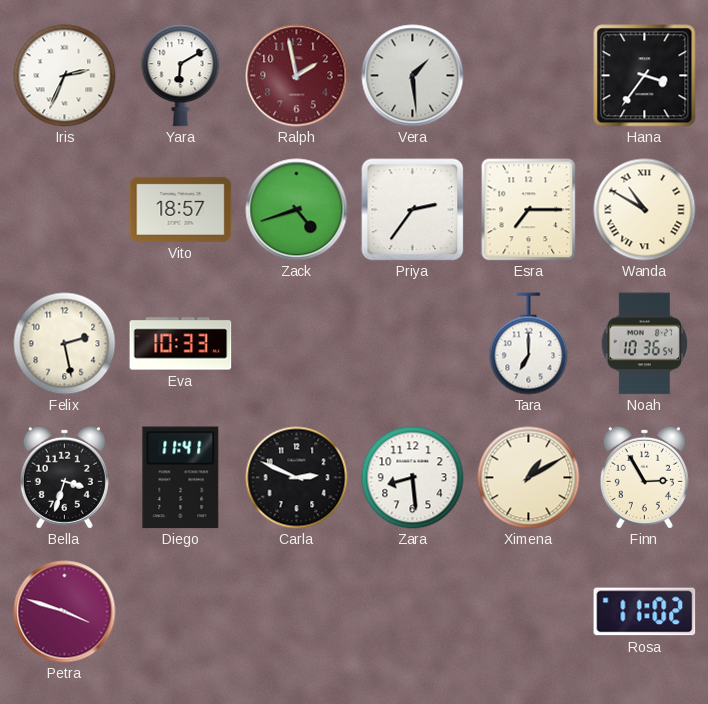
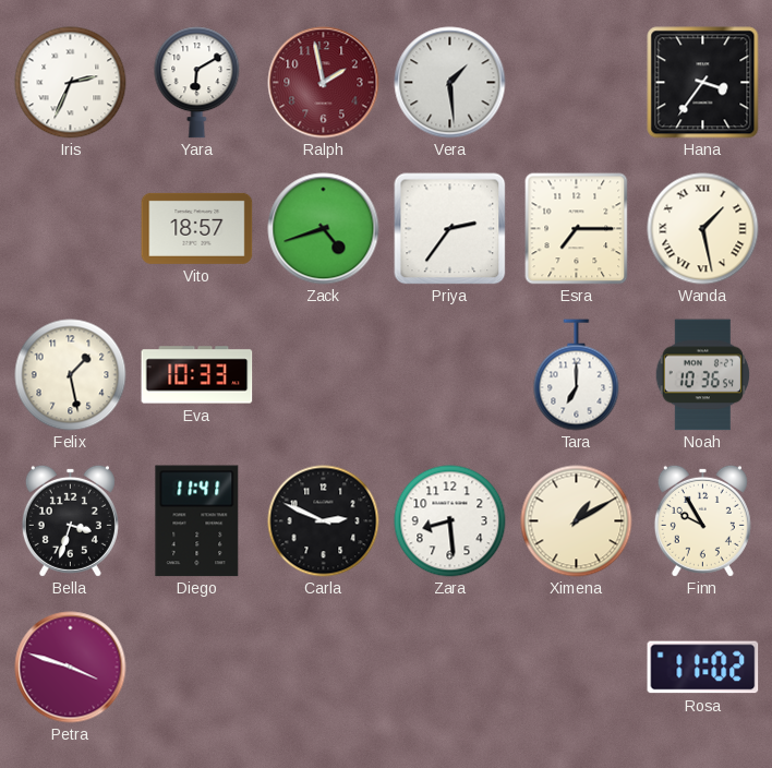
Wanda: 10:50 -> 1:28 (703, 229)
Felix: 2:28 -> 1:28 (71, 375)
Finn: 2:55 -> 9:55 (702, 520)
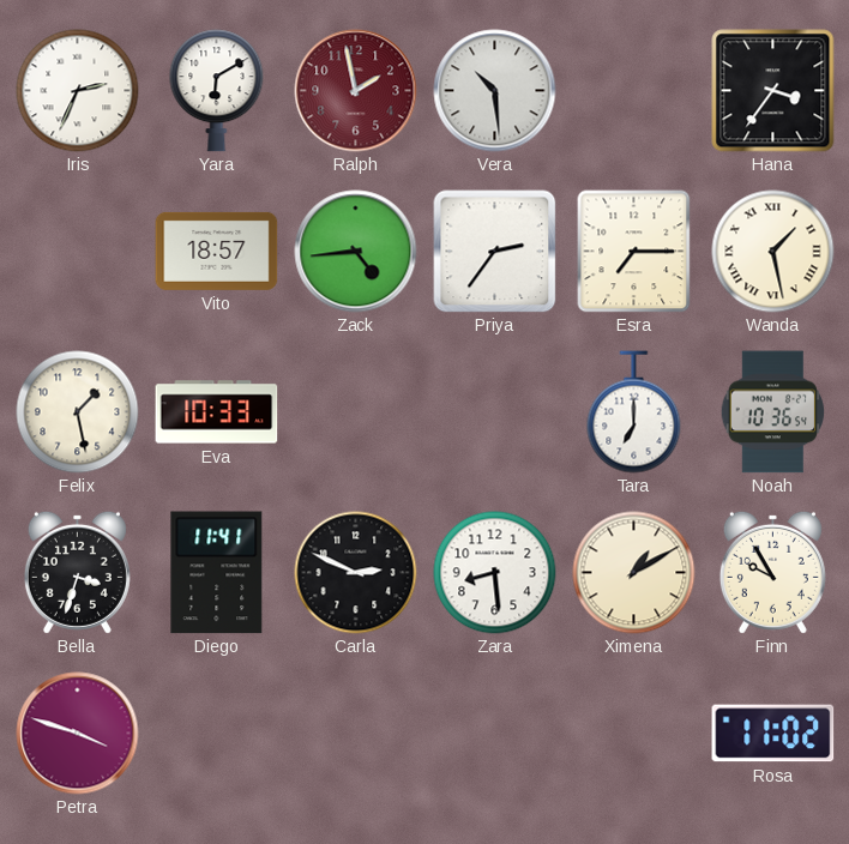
Vera: 1:29 -> 10:29 (495, 91)
Zack: 4:42 -> 4:44 (356, 252)
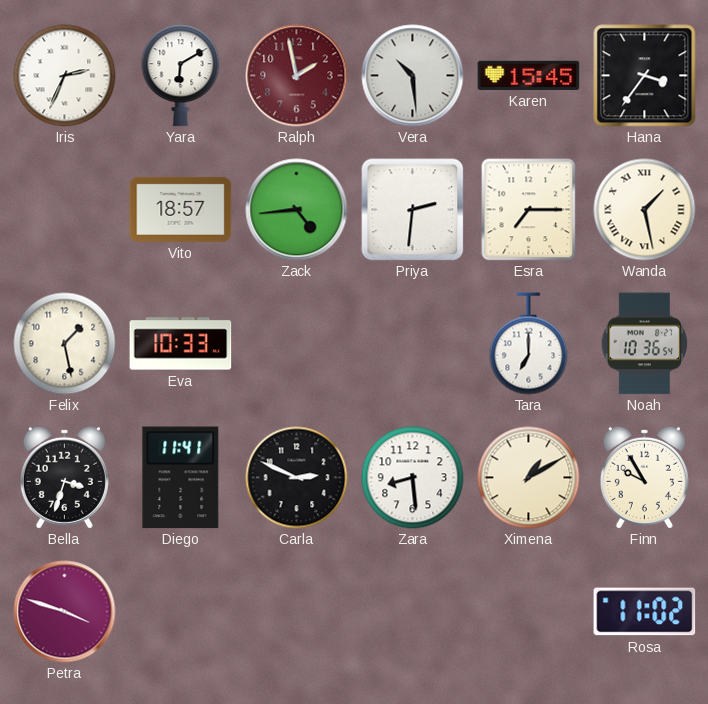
Karen: none -> 15:45 (529, 75)
Priya: 2:36 -> 2:31 (413, 210)
